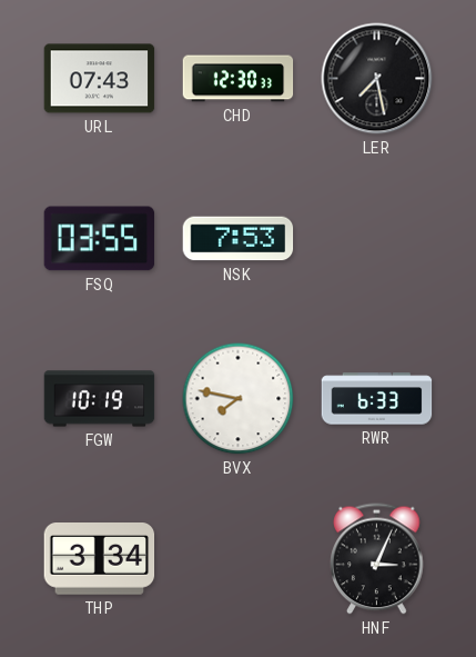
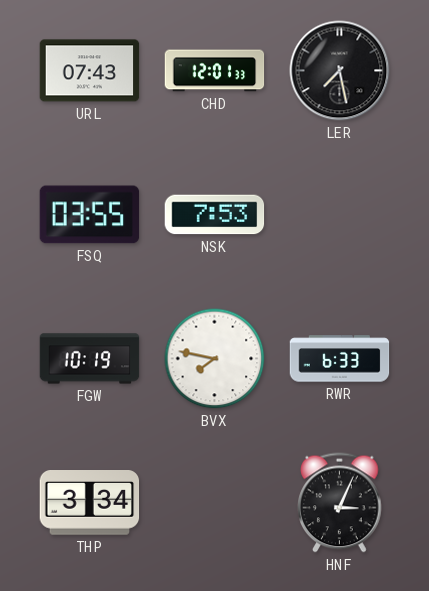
CHD: 12:30 -> 12:01 (215, 71)
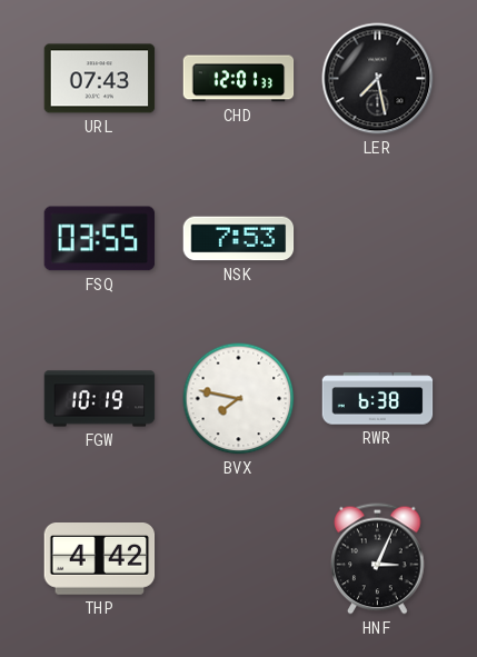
RWR: 6:33 -> 6:38 (378, 399)
THP: 3:34 -> 4:42 (100, 559)
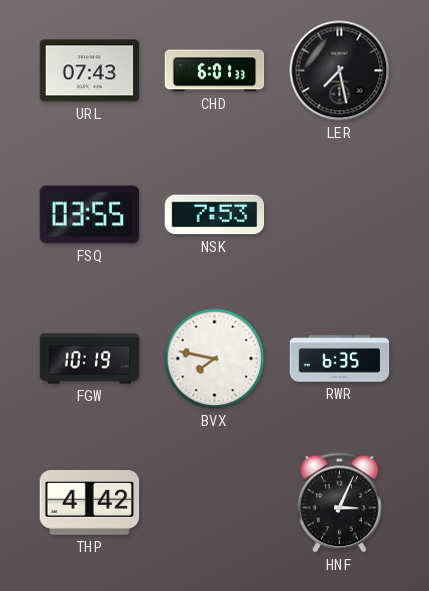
CHD: 12:01 -> 6:01 (215, 71)
RWR: 6:38 -> 6:35 (340, 359)
